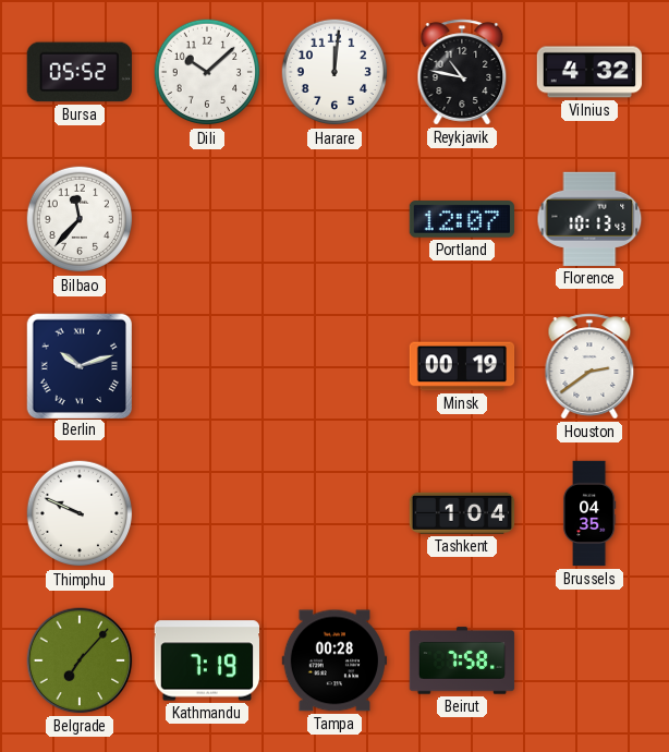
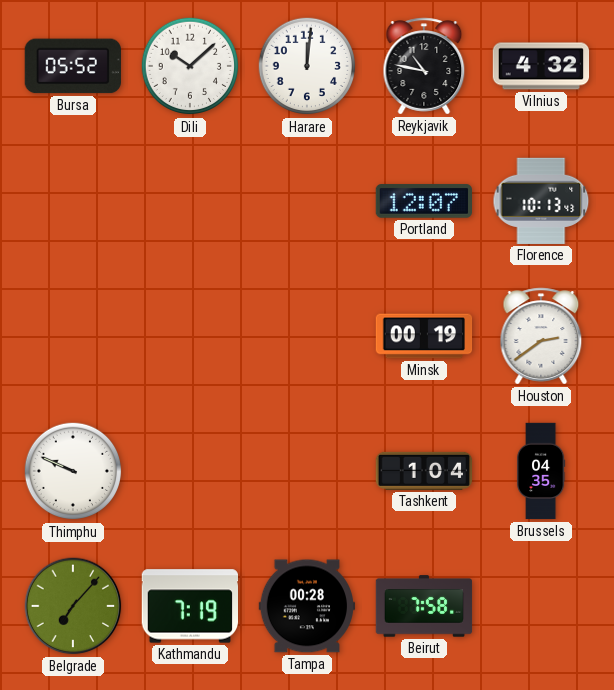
Bilbao: 11:37 -> none (80, 219)
Berlin: 10:12 -> none (78, 365)
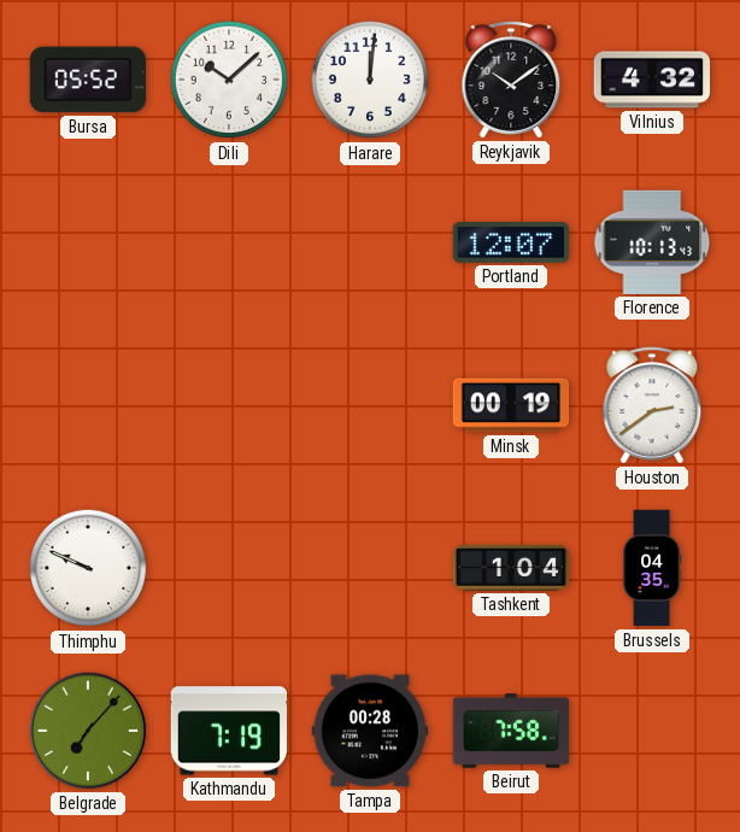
Reykjavik: 10:47 -> 10:09 (511, 80)
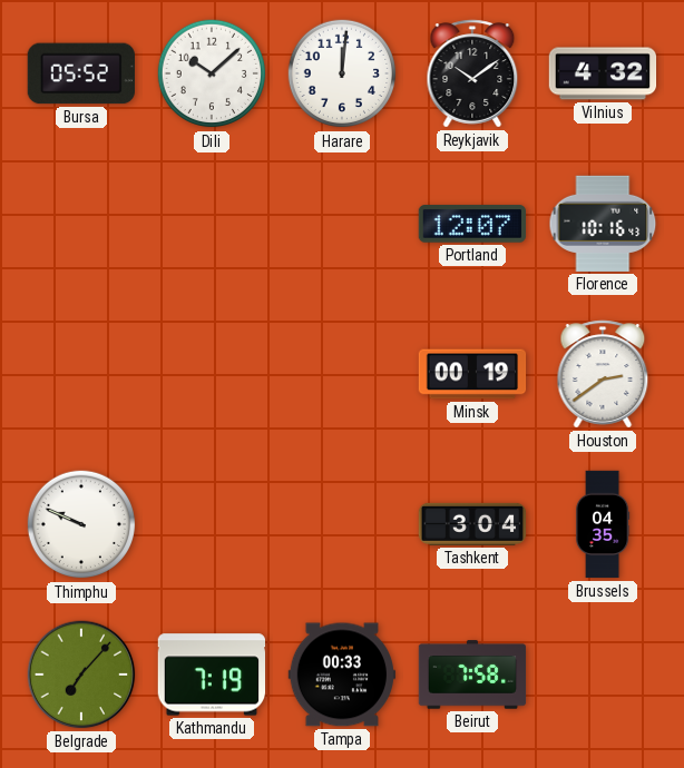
Florence: 10:13 -> 10:16 (603, 224)
Tashkent: 1:04 -> 3:04 (472, 524)
Tampa: 00:28 -> 00:33 (342, 675)
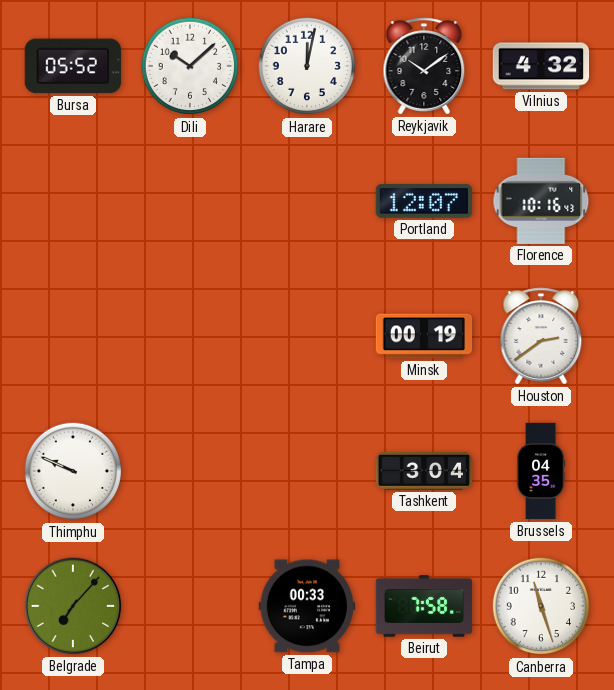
Harare: 12:01 -> 12:02 (307, 66)
Kathmandu: 7:19 -> none (211, 675)
Canberra: none -> 11:27 (541, 606)
